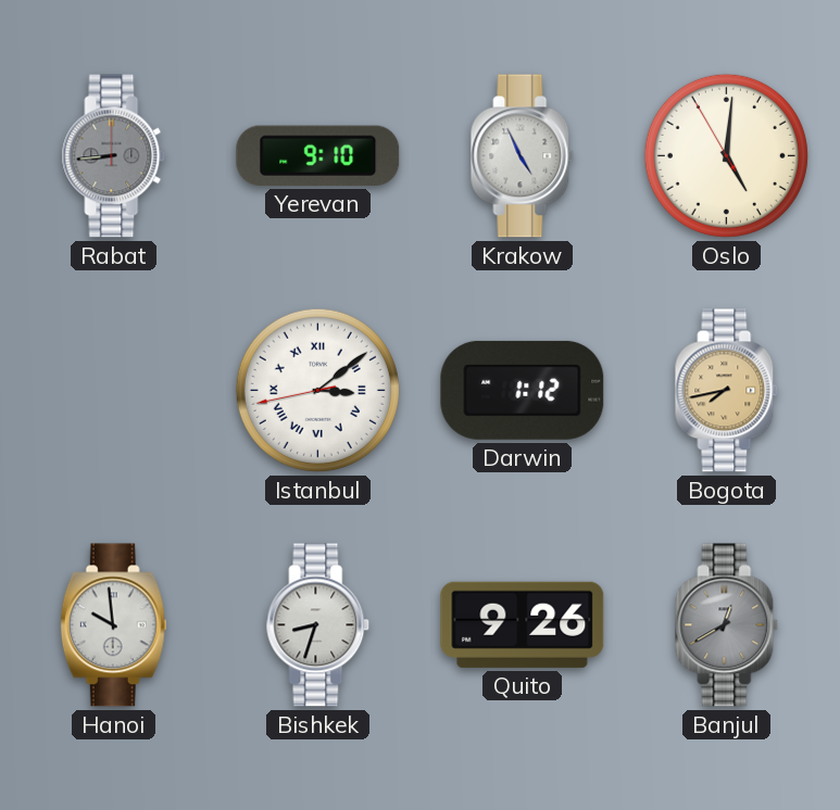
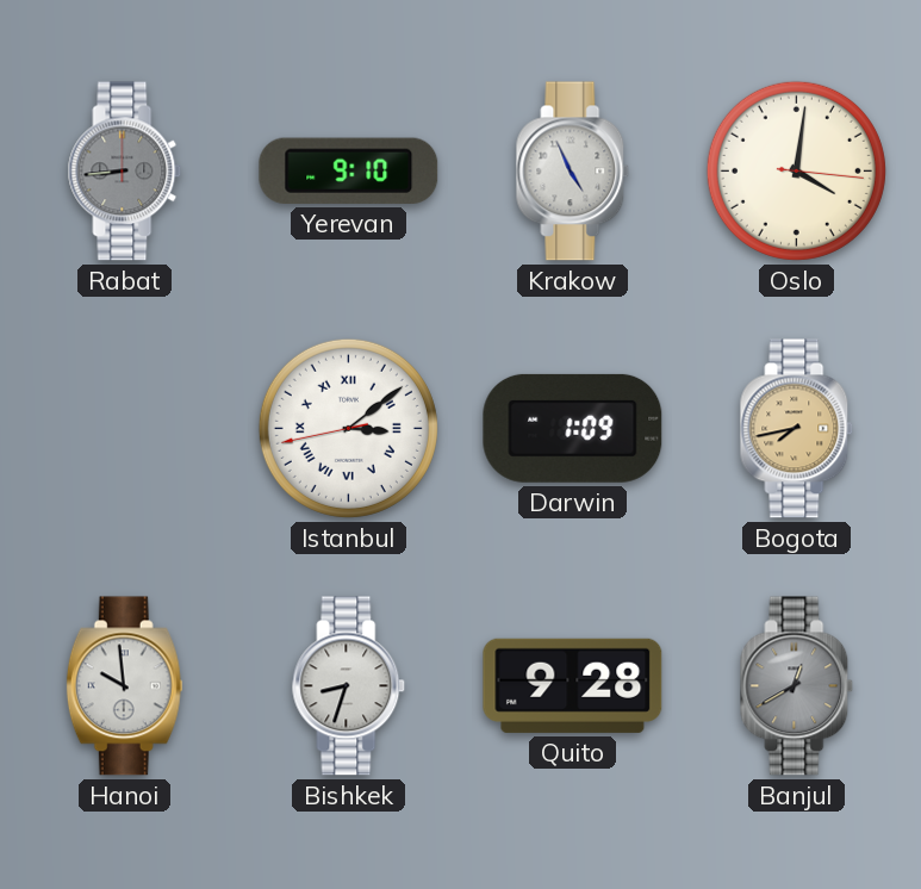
Oslo: 5:00 -> 4:01 (796, 170)
Darwin: 1:12 -> 1:09 (573, 428)
Quito: 9:26 -> 9:28 (573, 685)
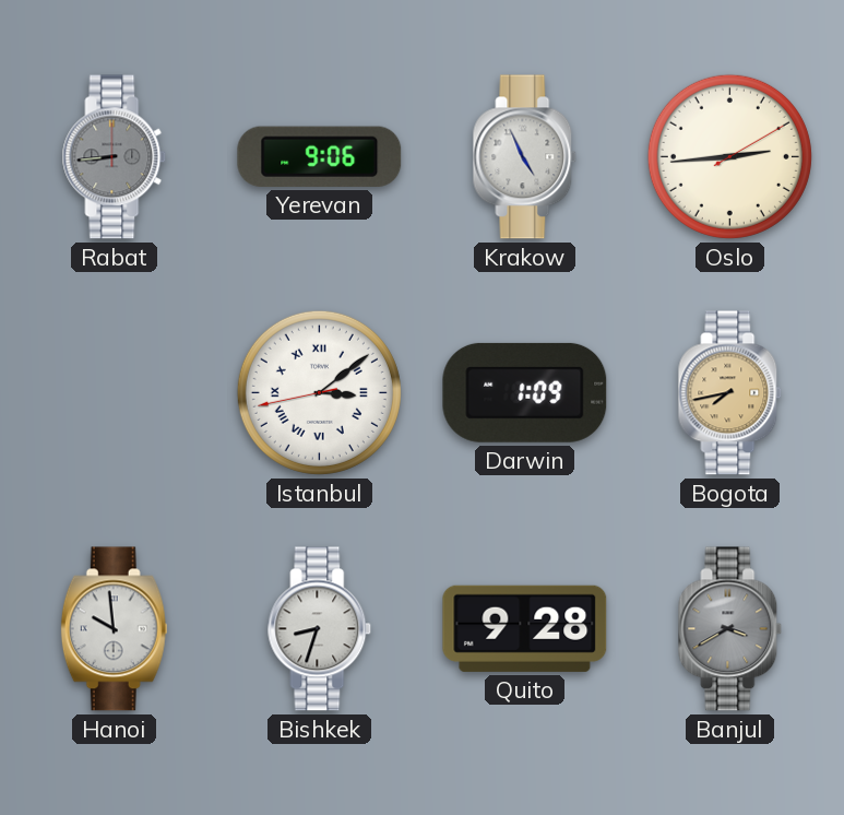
Yerevan: 9:10 -> 9:06 (320, 156)
Oslo: 4:01 -> 2:44 (729, 156)
Banjul: 12:40 -> 3:40 (730, 629)
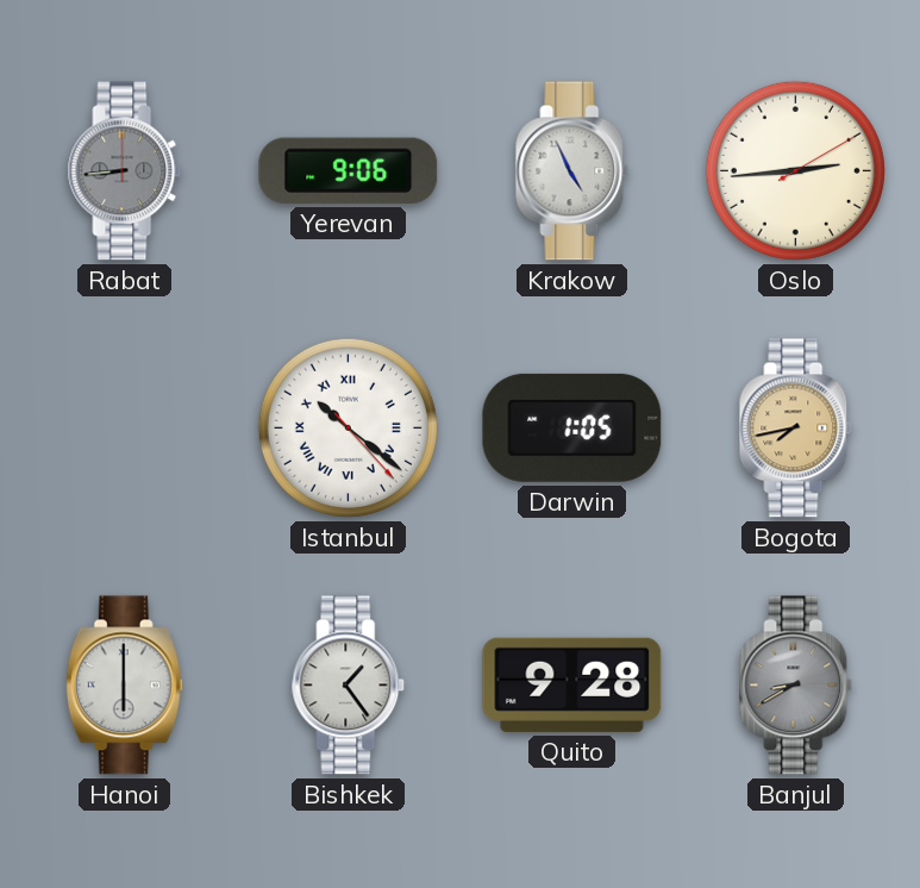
Istanbul: 3:08 -> 10:21 (348, 427)
Darwin: 1:09 -> 1:05 (572, 427)
Hanoi: 9:59 -> 6:00 (124, 686)
Bishkek: 8:33 -> 1:24 (349, 686)
Banjul: 3:40 -> 8:40 (796, 686)
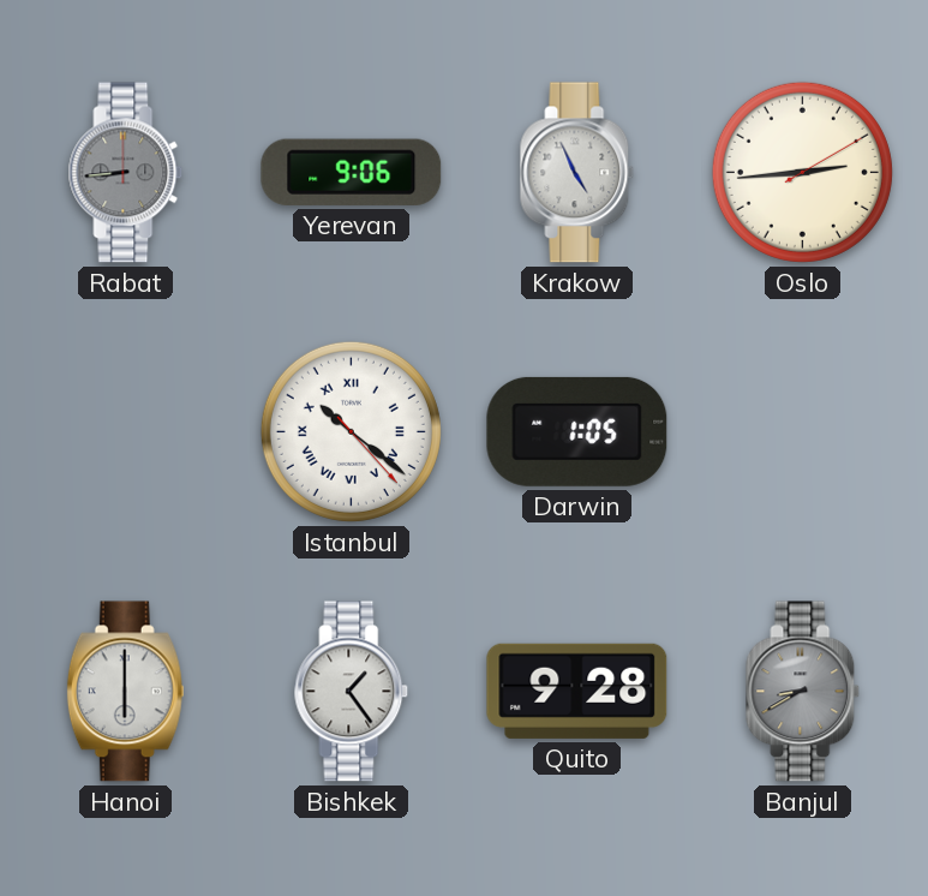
Bogota: 7:43 -> none (796, 429)
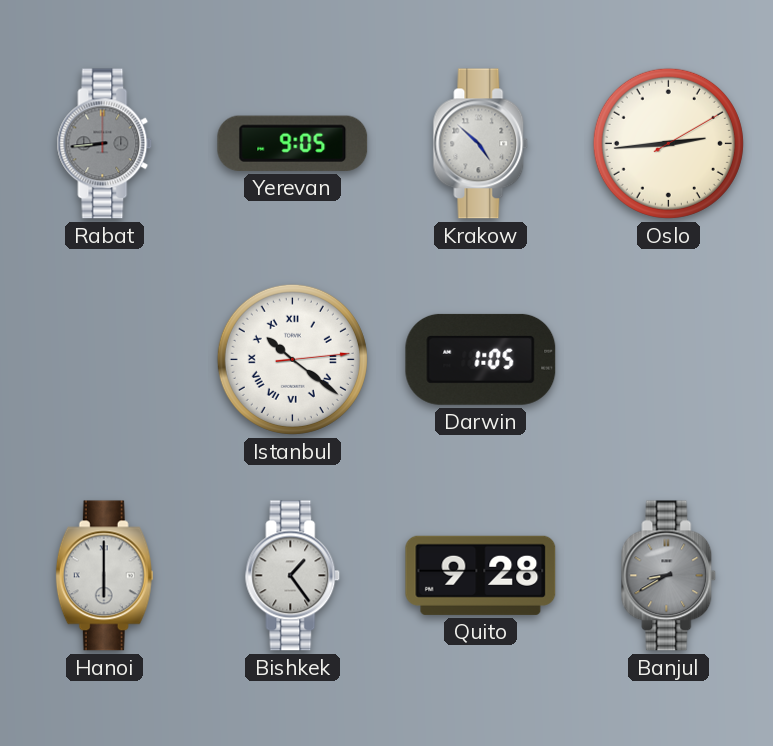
Yerevan: 9:06 -> 9:05 (293, 143)
Krakow: 4:56 -> 4:52 (481, 144)
Istanbul: 10:21:23 -> 10:21:14 (292, 359)
